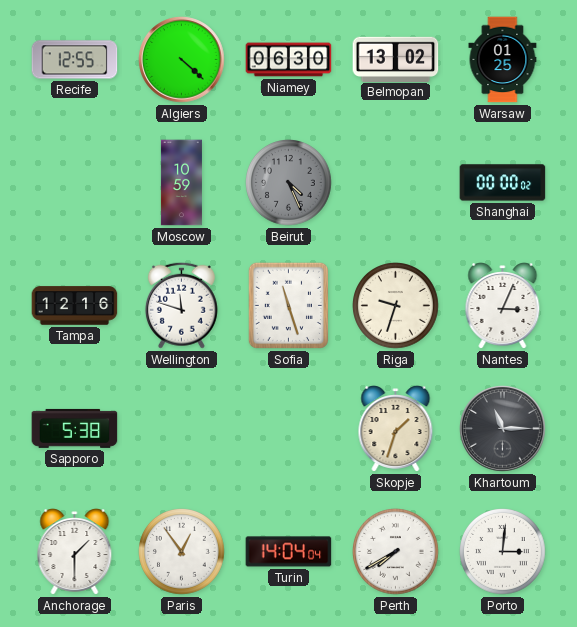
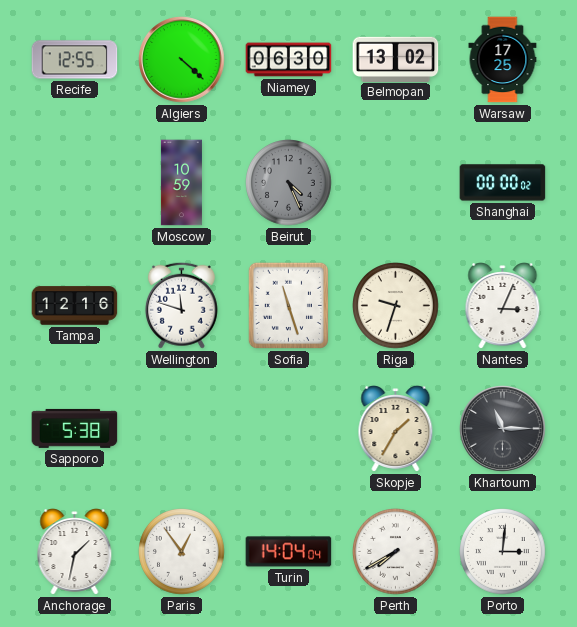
Warsaw: 01:25 -> 17:25 (503, 60)
Skopje: 1:33 -> 1:35 (396, 429)
Anchorage: 1:30 -> 1:32 (75, 552)
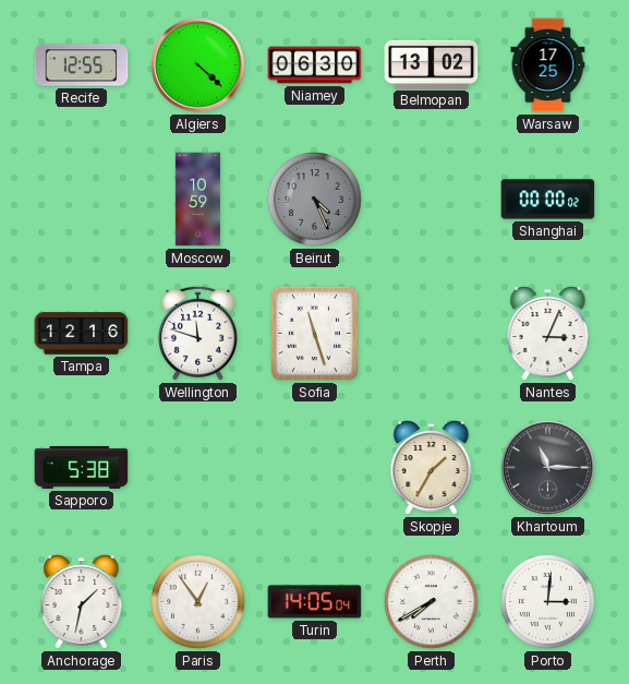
Riga: 9:33 -> none (396, 306)
Turin: 14:04 -> 14:05 (315, 602)
